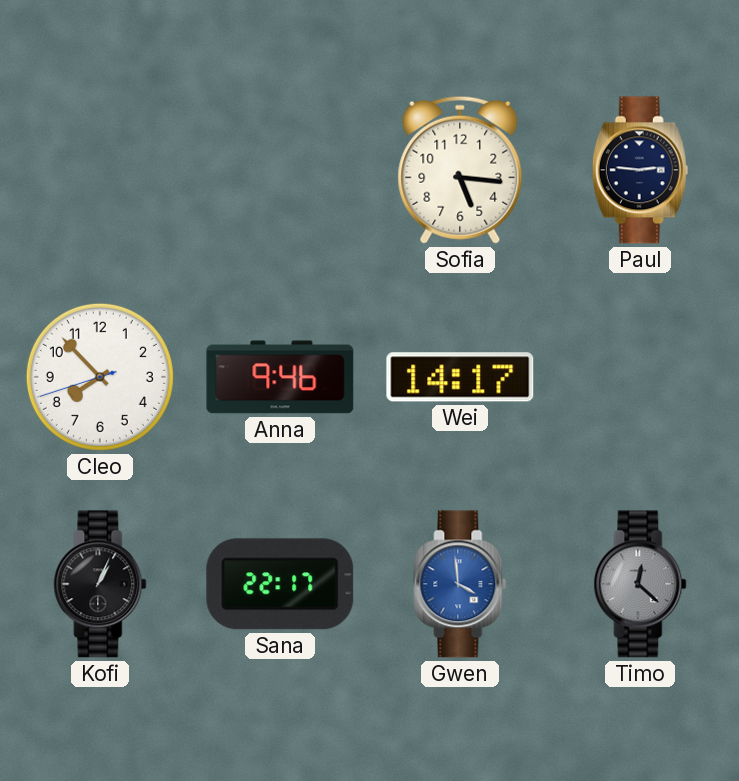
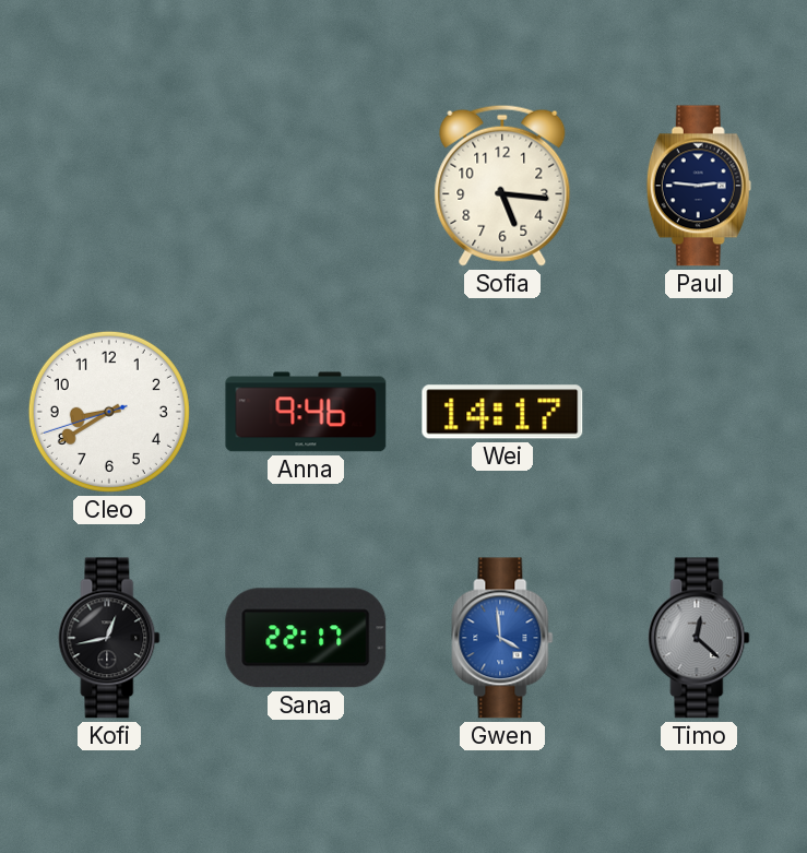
Cleo: 7:52 -> 8:39 (109, 412)
Kofi: 1:04 -> 12:43 (109, 638)
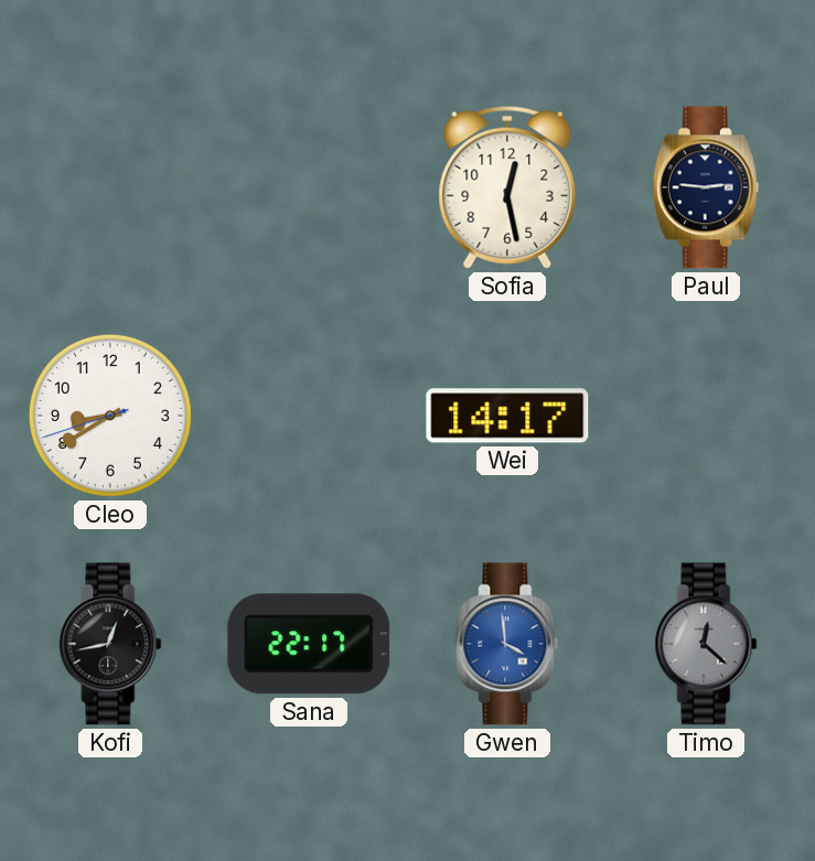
Sofia: 5:16 -> 12:28 (507, 187)
Anna: 9:46 -> none (306, 412)
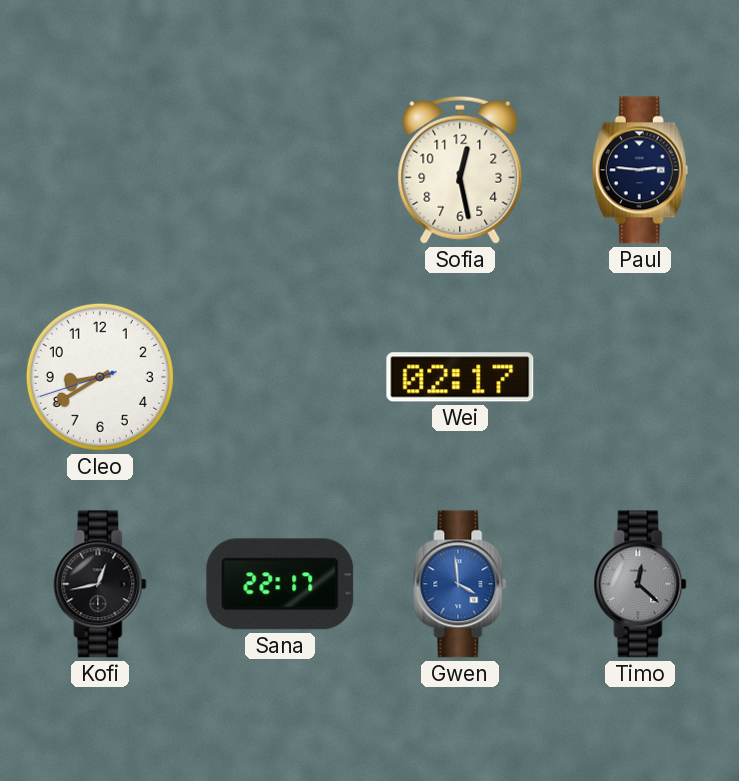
Wei: 14:17 -> 02:17 (460, 377)
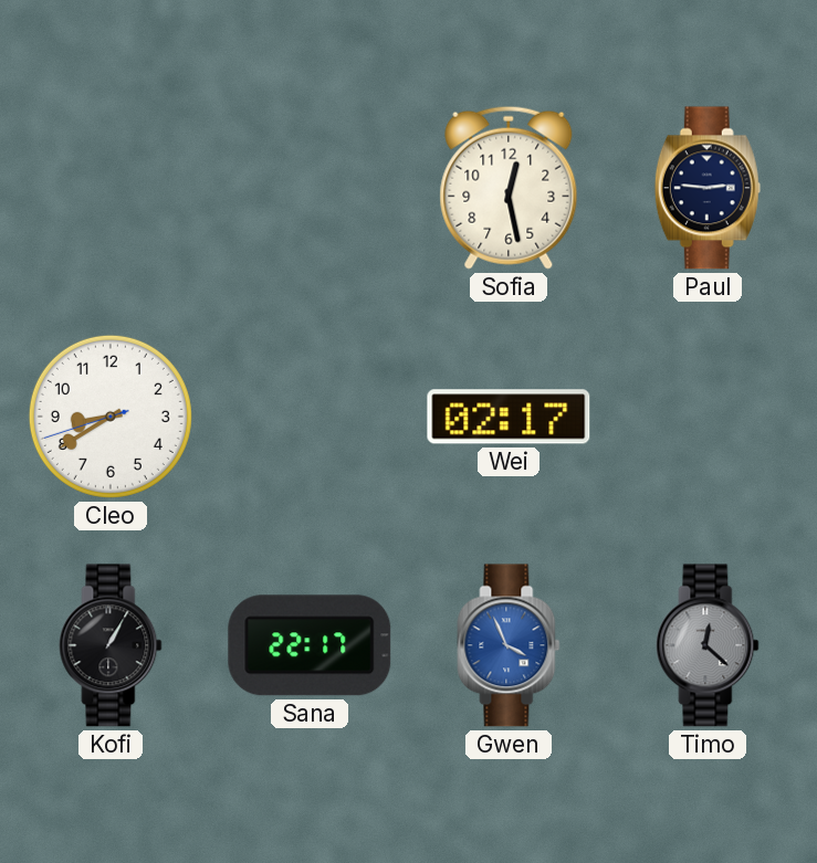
Kofi: 12:43 -> 1:05 (111, 645)
Gwen: 3:59 -> 3:56 (509, 645)
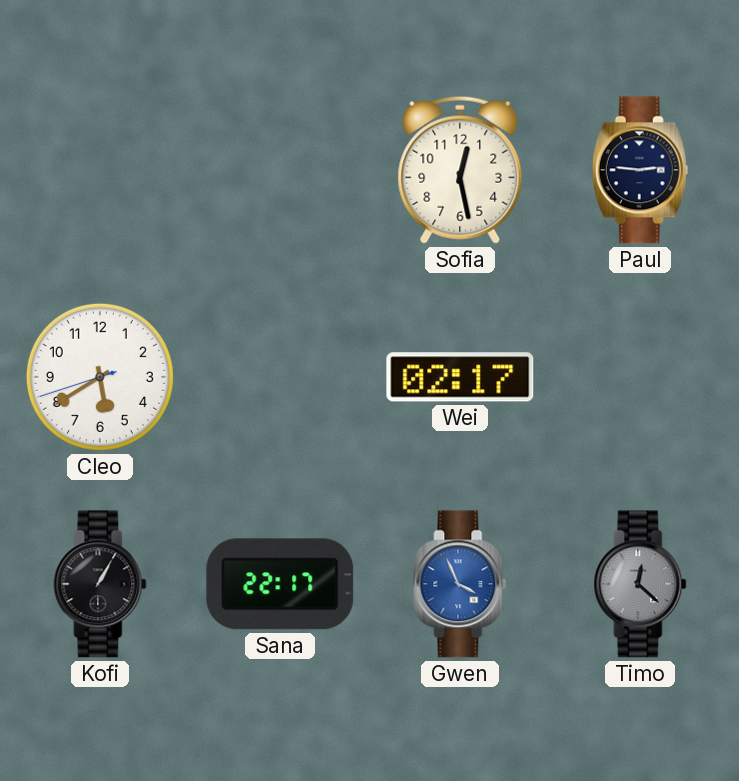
Cleo: 8:39 -> 5:39 (100, 377)
